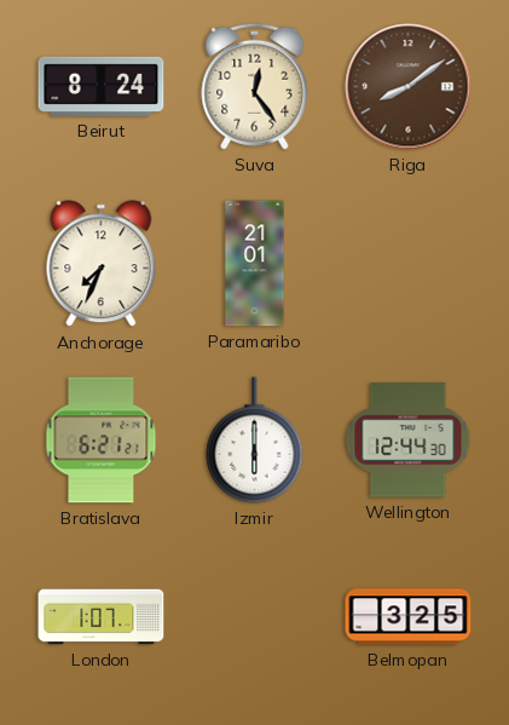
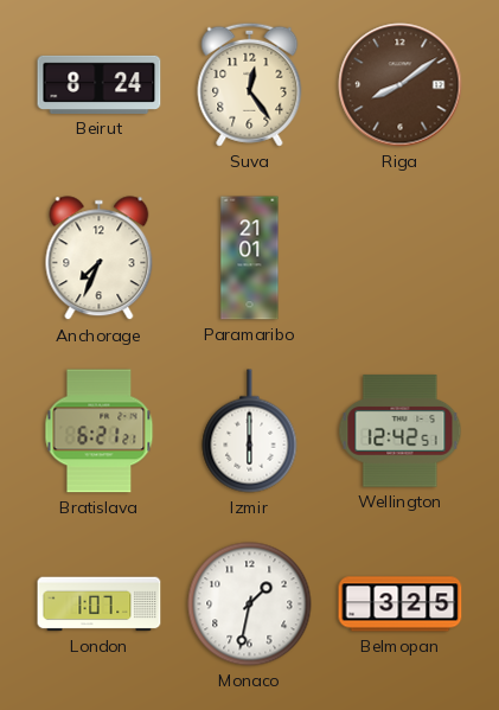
Wellington: 12:44 -> 12:42 (401, 431)
Monaco: none -> 1:32 (250, 605)
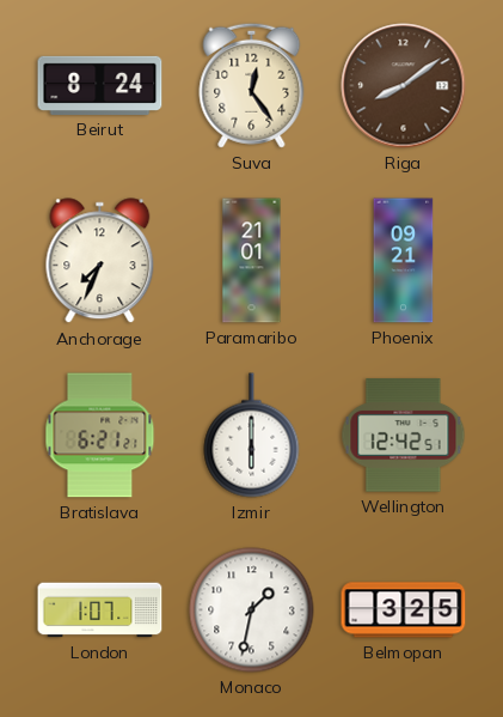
Phoenix: none -> 09:21 (404, 261)
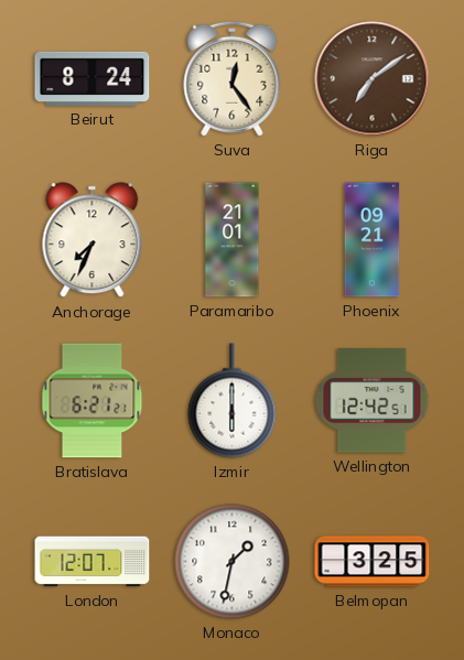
Riga: 8:09 -> 7:09 (373, 79)
London: 1:07 -> 12:07 (93, 562)
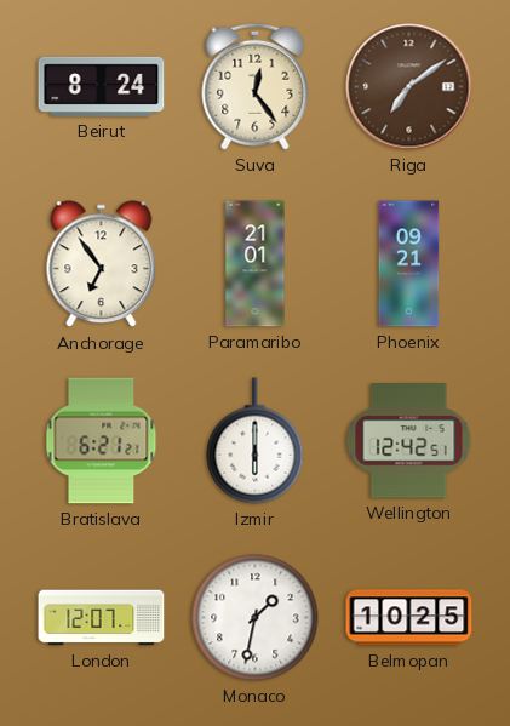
Anchorage: 7:34 -> 6:54 (102, 264)
Belmopan: 3:25 -> 10:25 (409, 618)
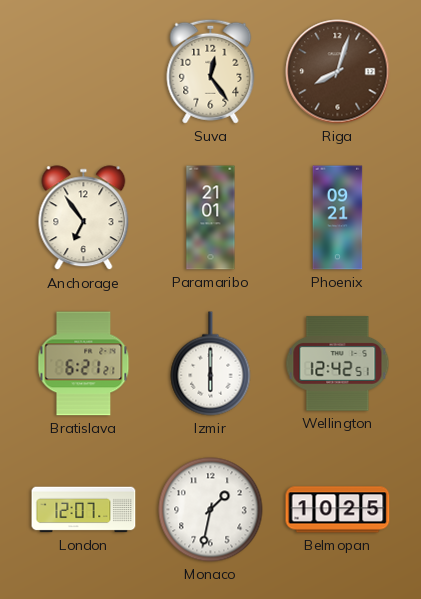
Beirut: 8:24 -> none (102, 86)
Riga: 7:09 -> 8:03 (338, 72)
